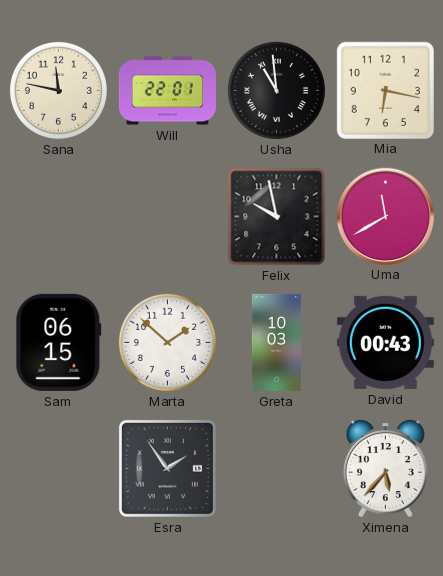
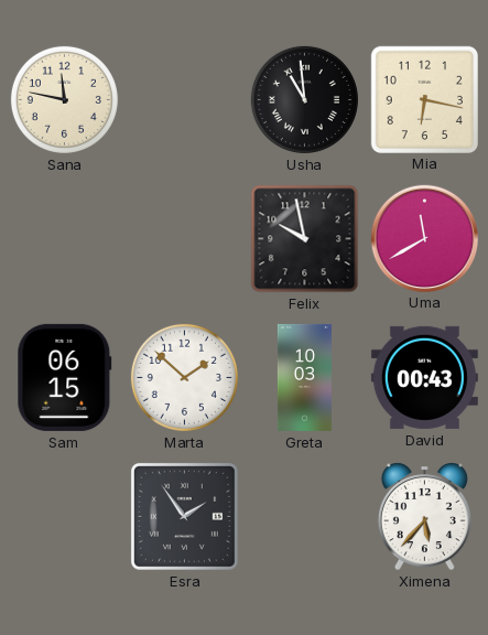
Will: 22:01 -> none (167, 91)
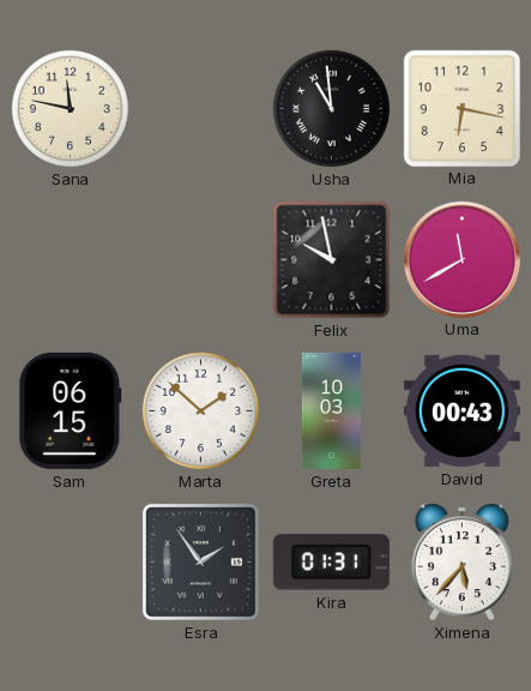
Kira: none -> 01:31 (331, 563)
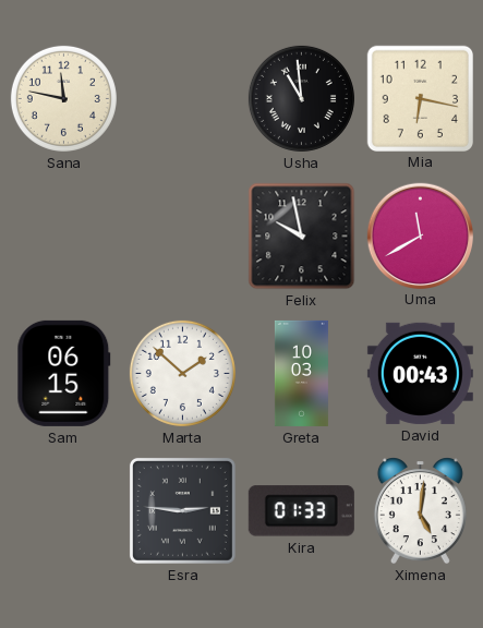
Esra: 1:54 -> 2:46 (182, 510)
Kira: 01:31 -> 01:33 (301, 511)
Ximena: 5:37 -> 5:01 (420, 511)
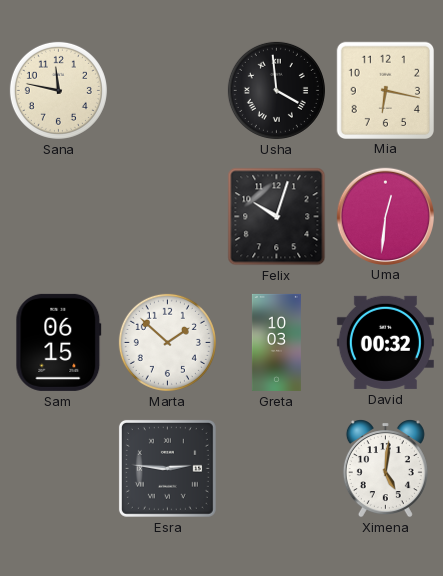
Usha: 10:59 -> 3:59 (276, 90)
Felix: 9:58 -> 10:03 (277, 217)
Uma: 11:40 -> 12:31 (385, 216)
David: 00:43 -> 00:32 (385, 342)
Kira: 01:33 -> none (301, 511)
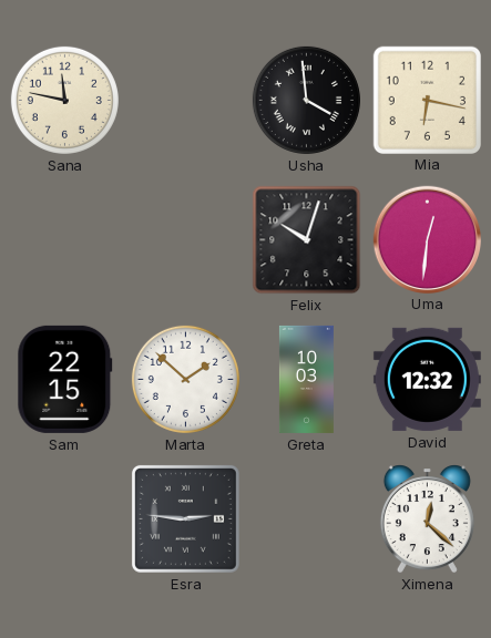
Sam: 06:15 -> 22:15 (65, 379)
David: 00:32 -> 12:32 (427, 379)
Ximena: 5:01 -> 12:22 (427, 519)
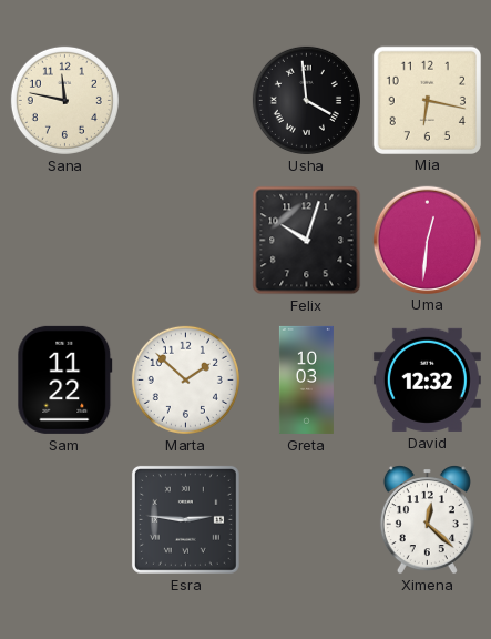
Sam: 22:15 -> 11:22 (65, 379)
